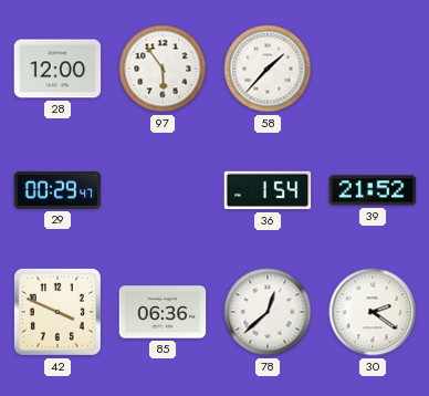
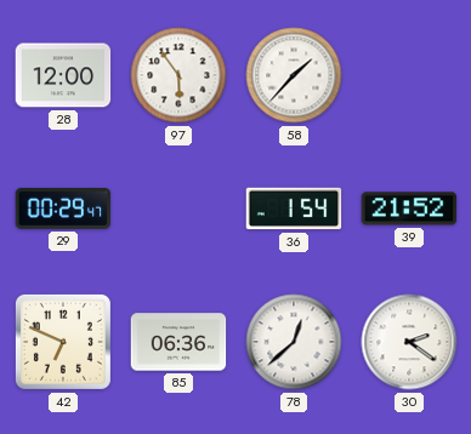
42: 3:49 -> 6:49 (63, 342)
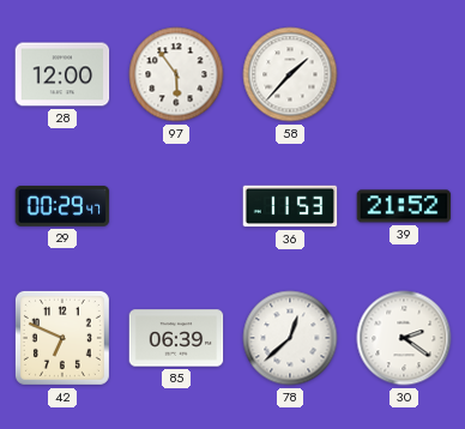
36: 1:54 -> 11:53 (290, 206)
85: 06:36 -> 06:39 (176, 338)
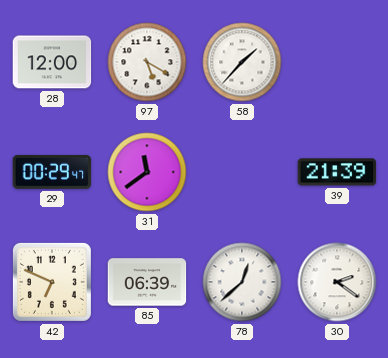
97: 5:54 -> 5:20 (147, 62)
31: none -> 11:39 (147, 172)
36: 11:53 -> none (290, 206)
39: 21:52 -> 21:39 (337, 172)
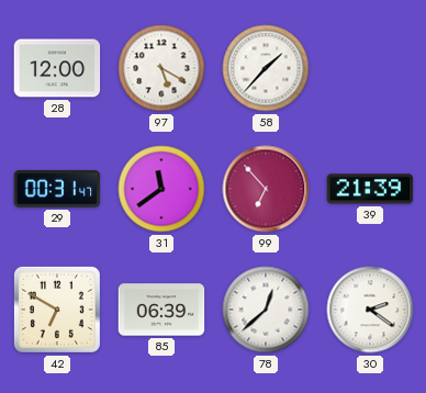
29: 00:29 -> 00:31 (57, 189)
99: none -> 6:53 (266, 189)
42: 6:49 -> 6:50 (57, 310)
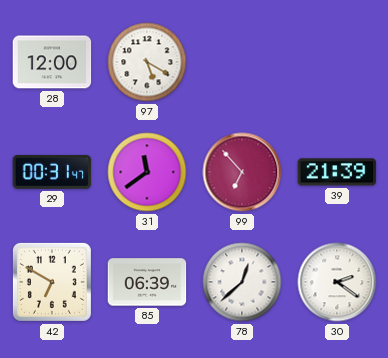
58: 1:37 -> none (266, 68)
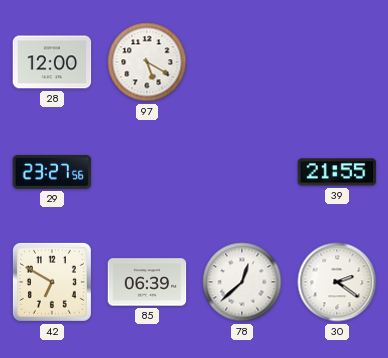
29: 00:31 -> 23:27 (52, 172)
31: 11:39 -> none (147, 172)
99: 6:53 -> none (242, 172)
39: 21:39 -> 21:55 (337, 172)
